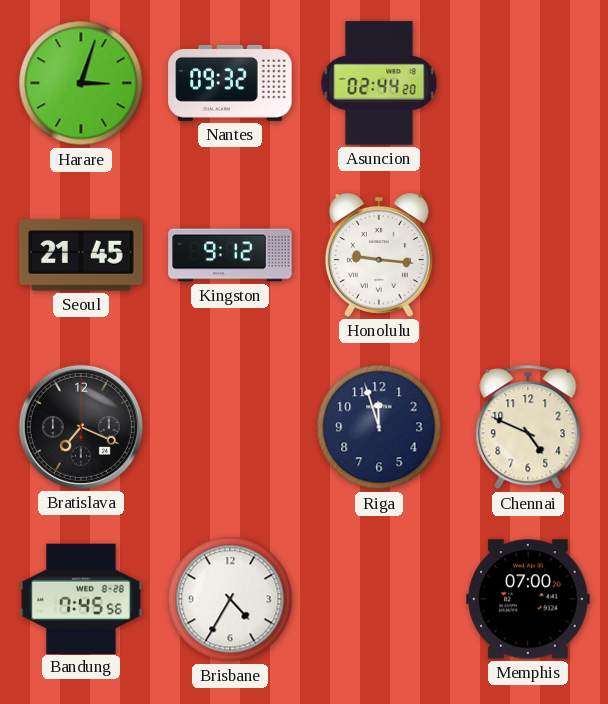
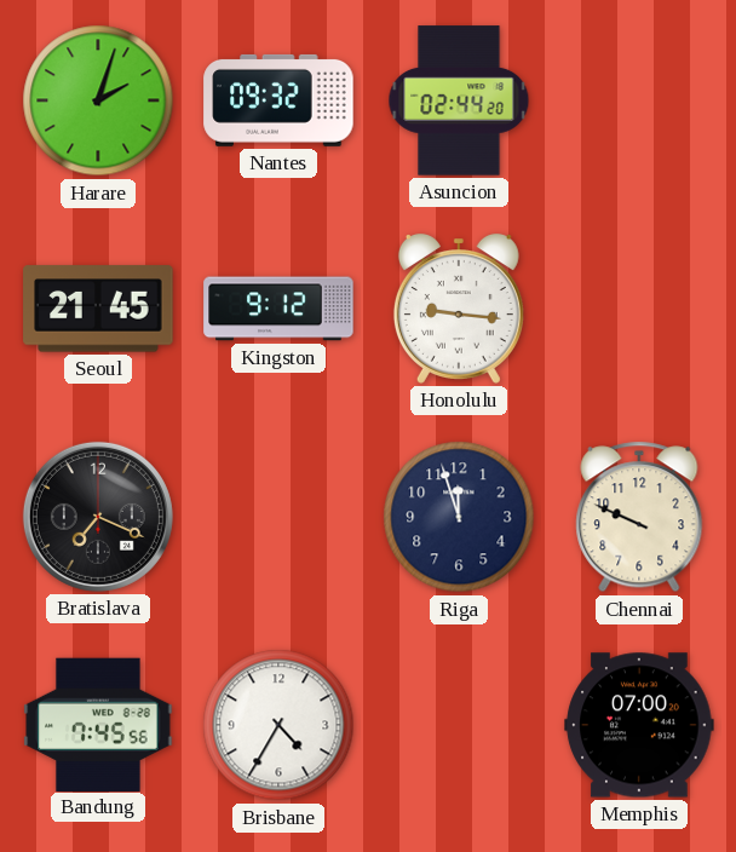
Harare: 3:03 -> 2:03 (98, 100)
Chennai: 4:49 -> 9:49 (639, 517)
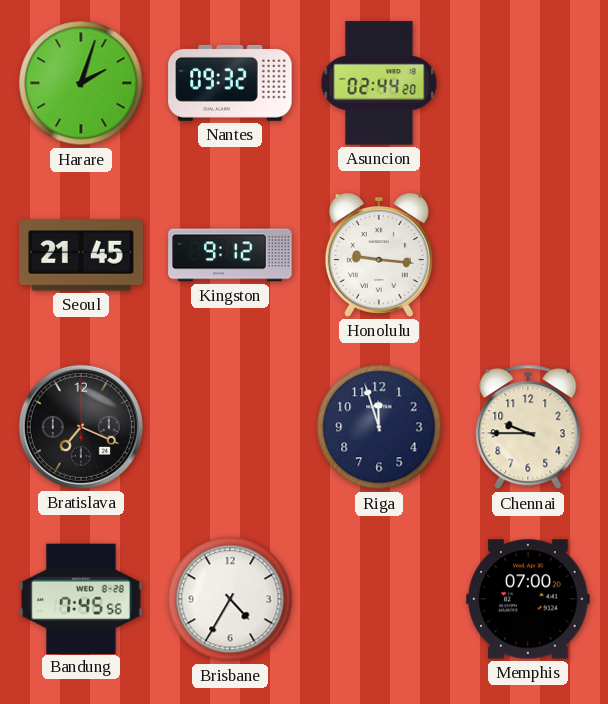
Chennai: 9:49 -> 9:45 (528, 427)
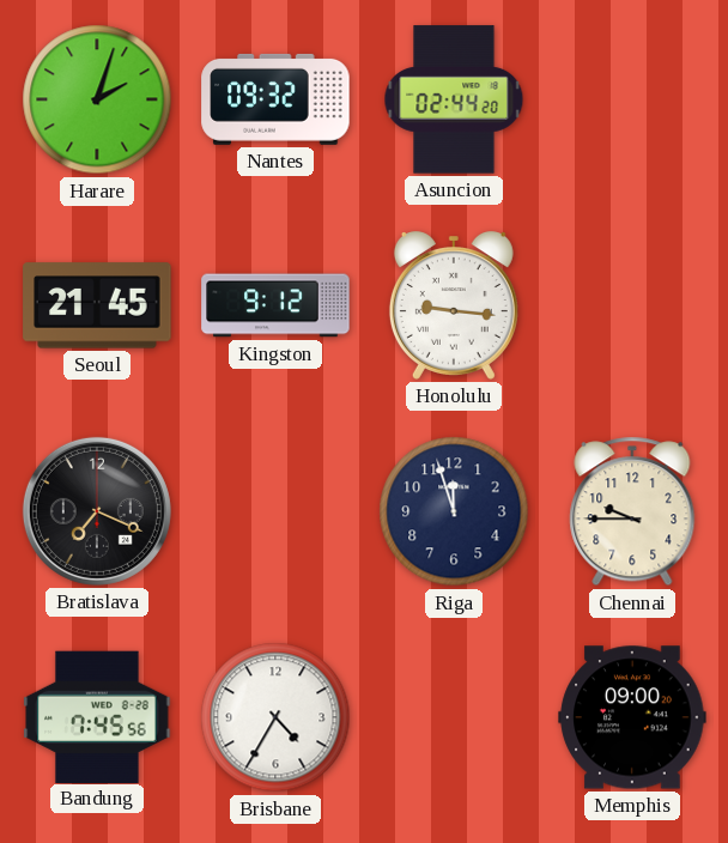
Memphis: 07:00 -> 09:00 (632, 717)
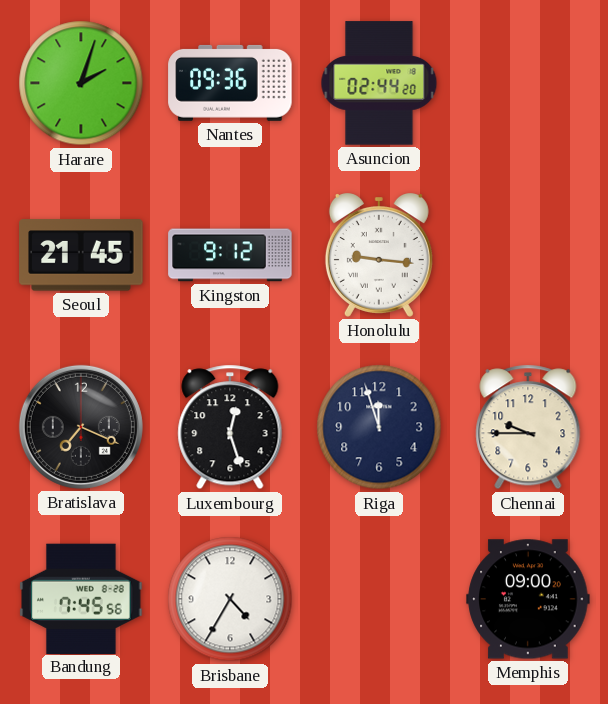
Nantes: 09:32 -> 09:36 (230, 83)
Luxembourg: none -> 12:27 (230, 427)
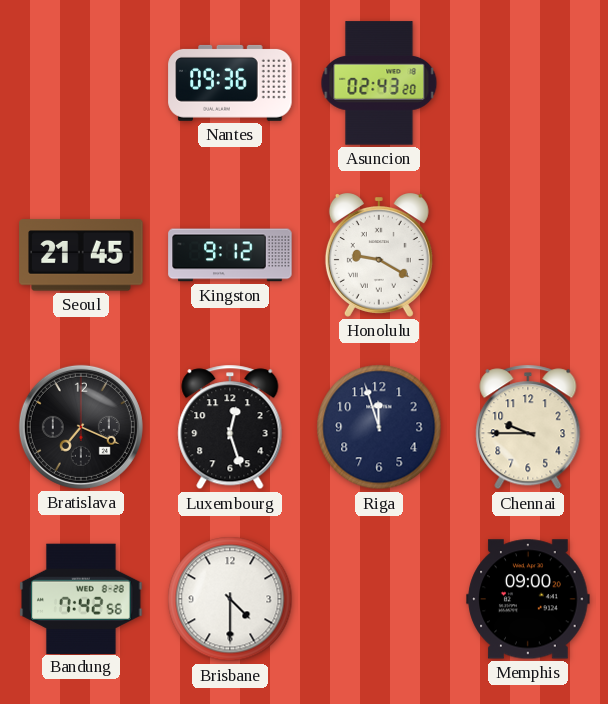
Harare: 2:03 -> none (81, 83)
Asuncion: 02:44 -> 02:43 (379, 83)
Honolulu: 9:16 -> 9:20 (379, 255)
Bandung: 7:45 -> 7:42 (81, 598)
Brisbane: 4:35 -> 4:30 (230, 599)
